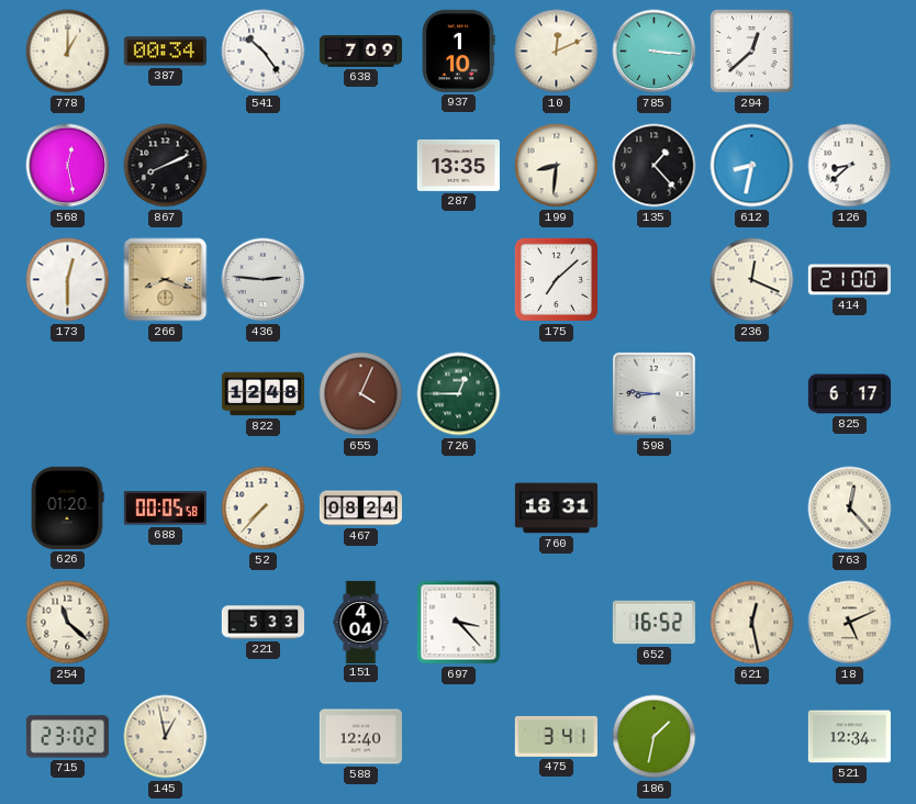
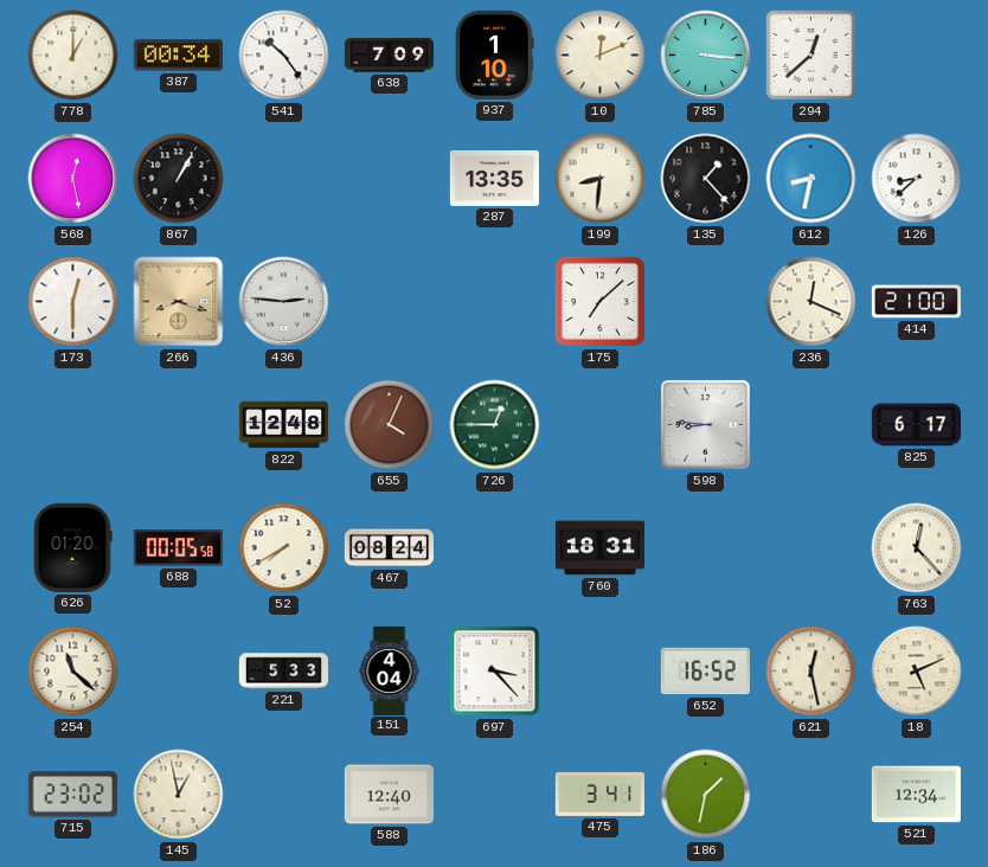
867: 8:11 -> 1:05 (179, 179)
52: 7:37 -> 7:40 (284, 548)
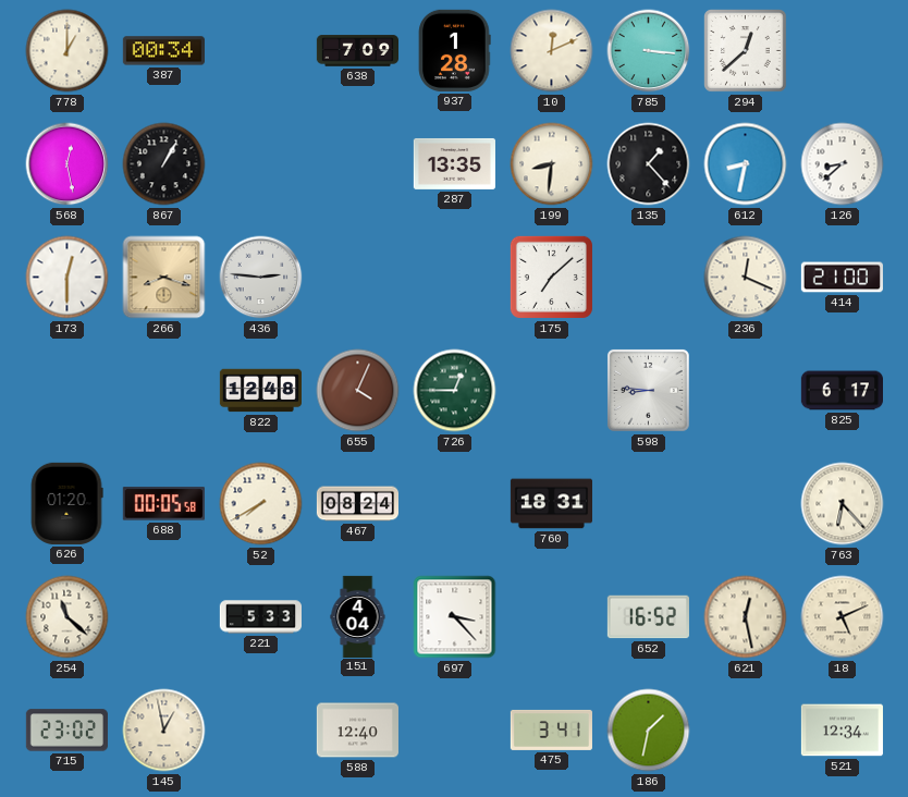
541: 10:24 -> none (284, 56)
937: 1:10 -> 1:28 (455, 50)
763: 12:23 -> 6:23 (843, 504)
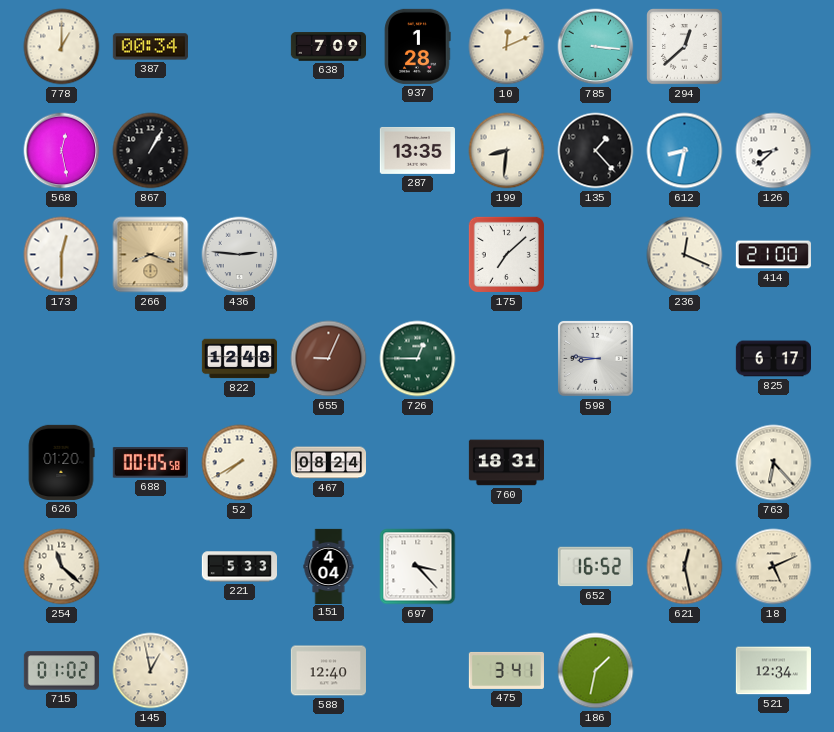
655: 4:04 -> 9:04 (329, 359)
715: 23:02 -> 01:02 (61, 671)
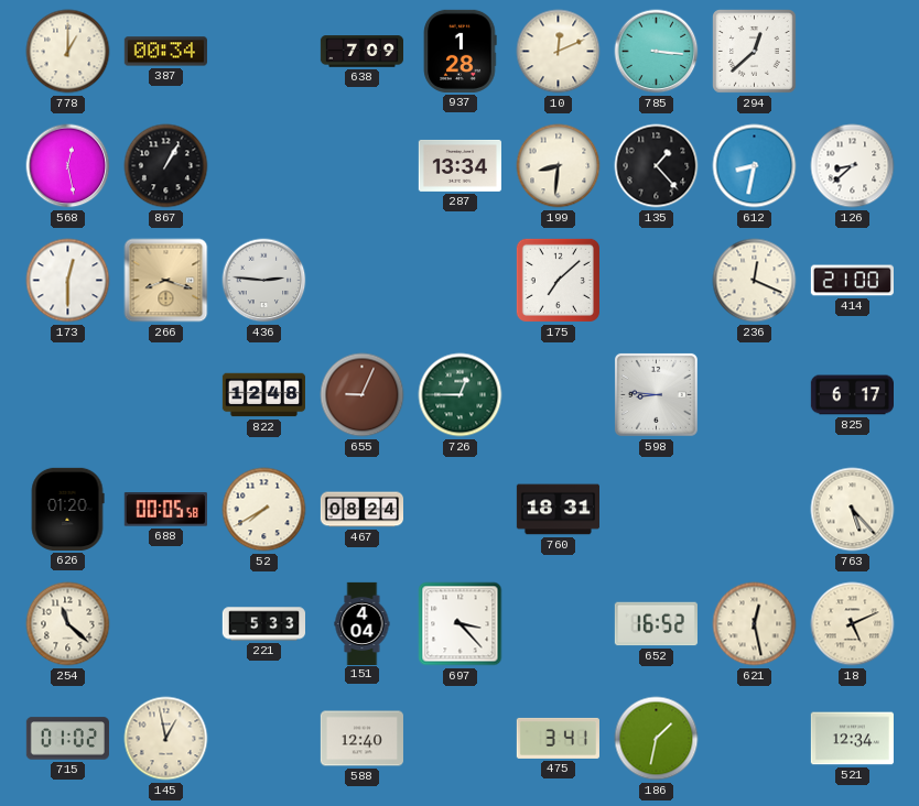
287: 13:35 -> 13:34 (459, 165)
763: 6:23 -> 5:23 (853, 510)
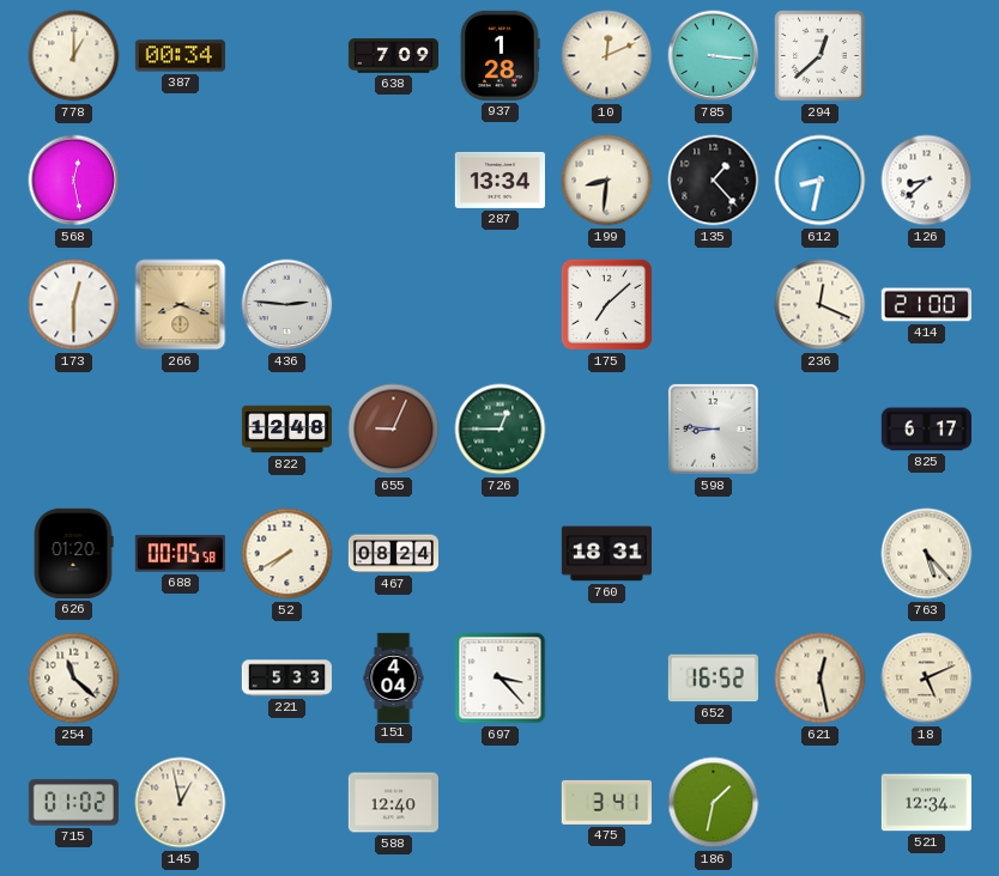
867: 1:05 -> none (166, 166)
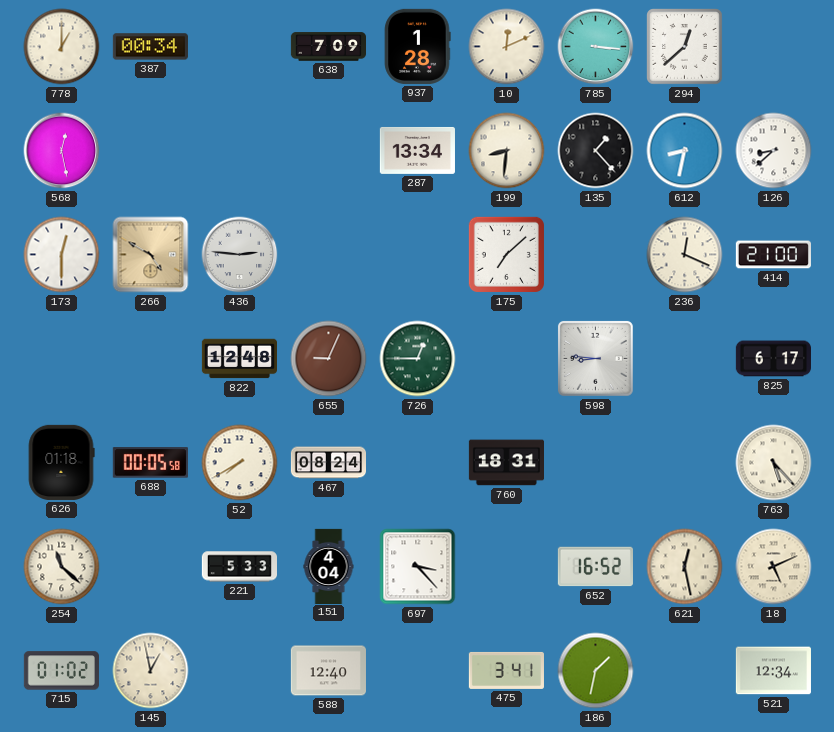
266: 8:18 -> 4:50 (151, 255)
626: 01:20 -> 01:18 (61, 462)
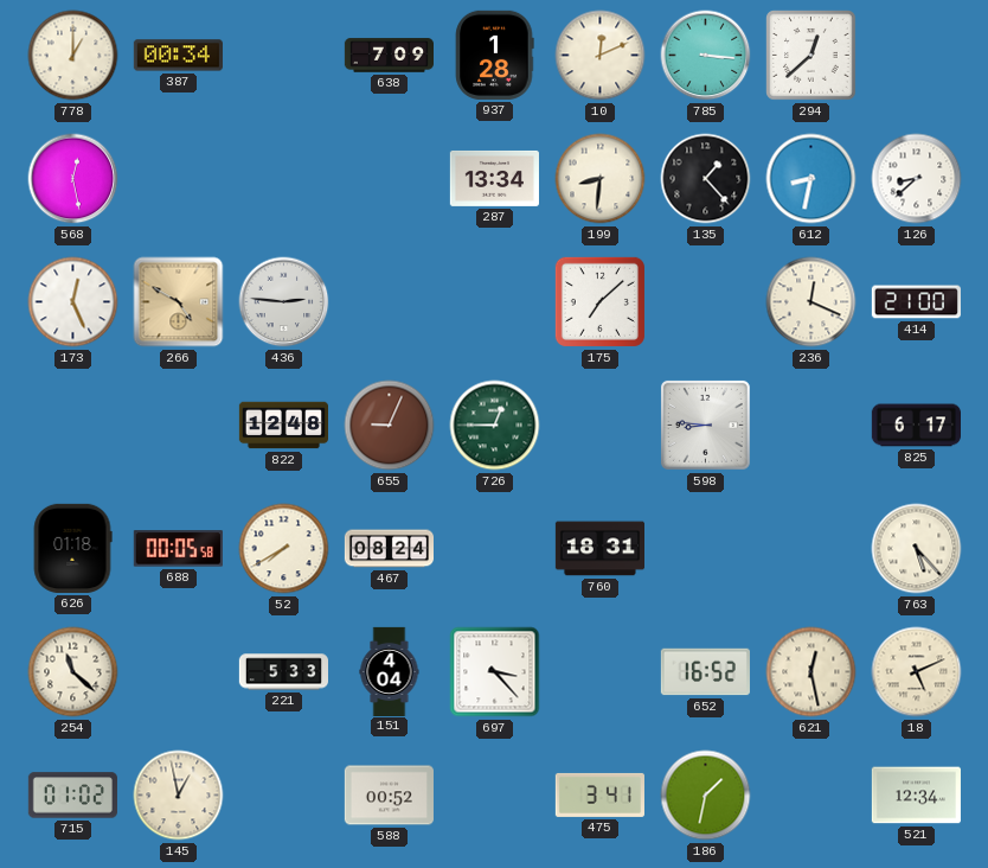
173: 12:30 -> 12:26 (73, 302)
588: 12:40 -> 00:52 (389, 796)
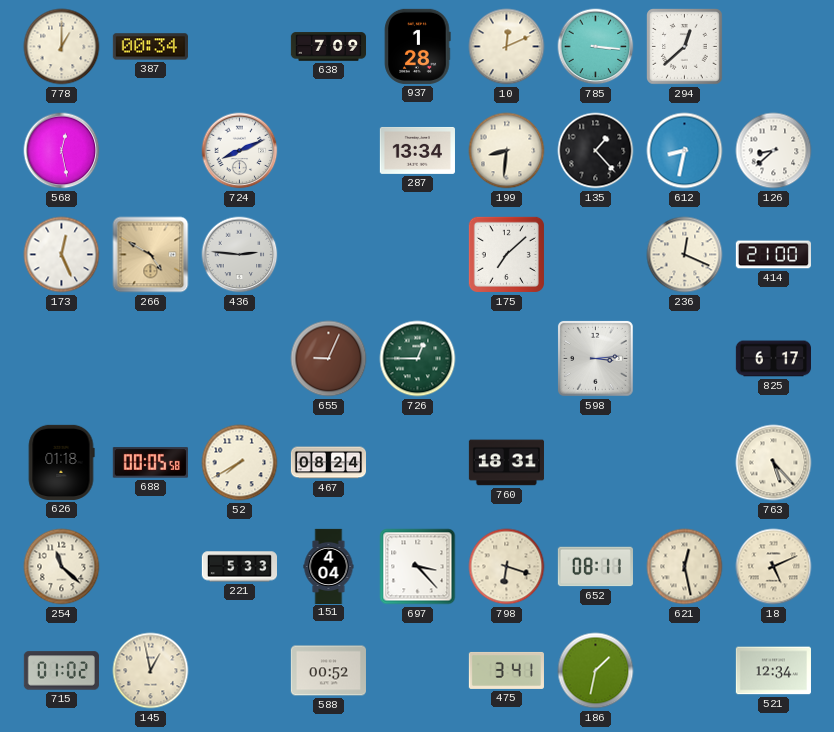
724: none -> 8:11 (240, 151)
822: 12:48 -> none (283, 426)
598: 8:46 -> 3:14 (595, 358)
798: none -> 6:18 (507, 567)
652: 16:52 -> 08:11 (595, 567)
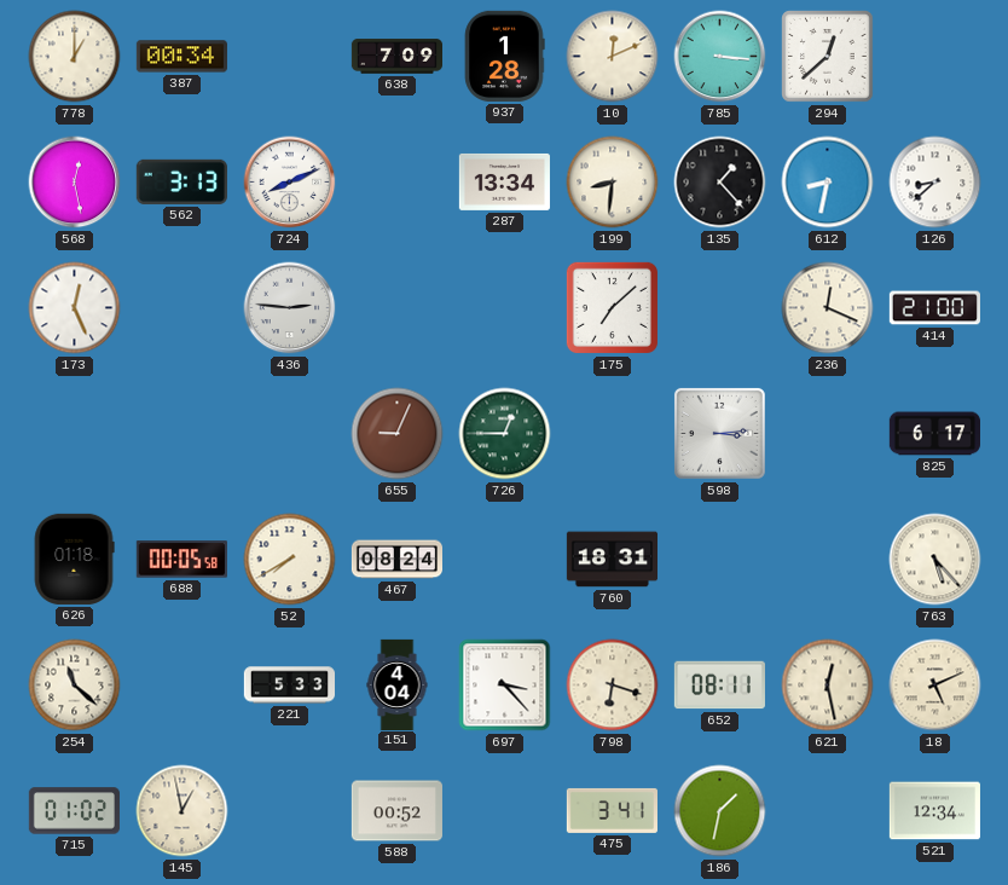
562: none -> 3:13 (181, 181)
266: 4:50 -> none (151, 255)
